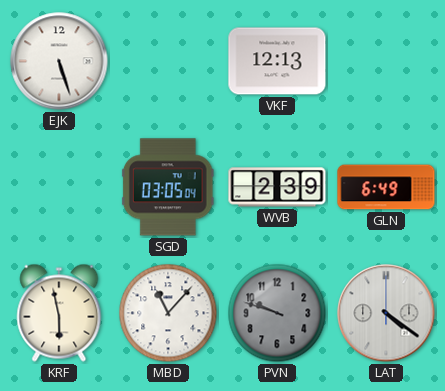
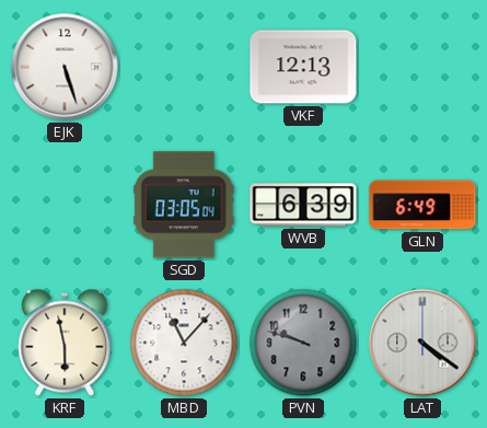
WVB: 2:39 -> 6:39 (303, 205)
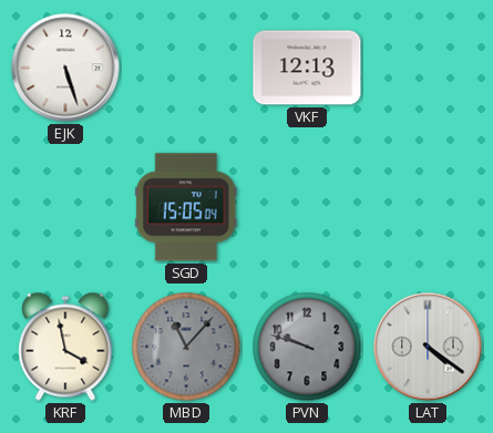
SGD: 03:05 -> 15:05 (186, 207)
WVB: 6:39 -> none (303, 205)
GLN: 6:49 -> none (422, 205)
KRF: 5:58 -> 3:58 (65, 347)
MBD dial: white -> grey (186, 347)
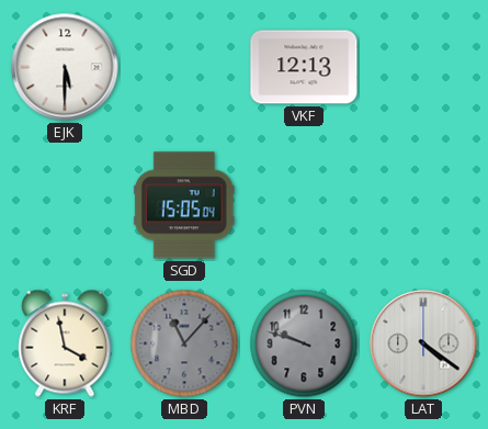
EJK: 5:27 -> 5:30 (65, 67)
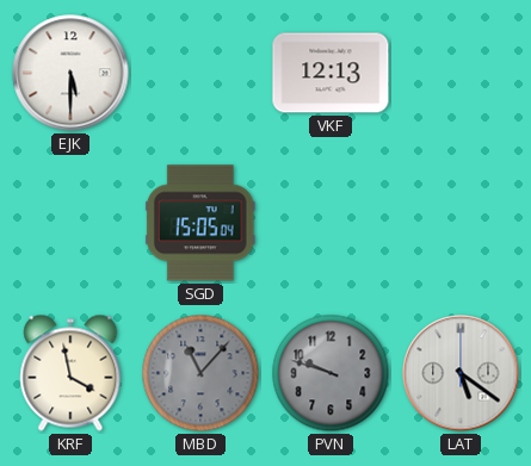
LAT: 4:21 -> 5:21 (461, 373)
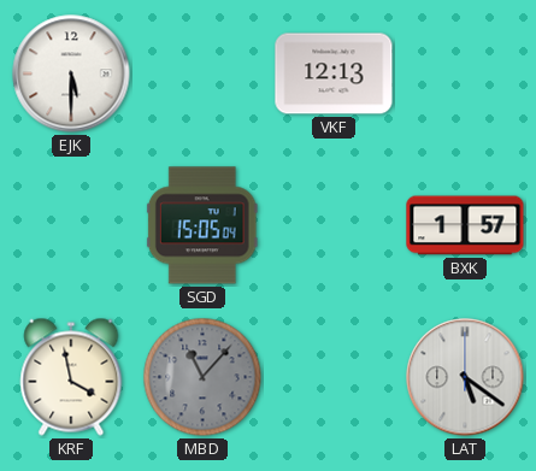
BXK: none -> 1:57 (465, 225)
PVN: 9:48 -> none (331, 373)
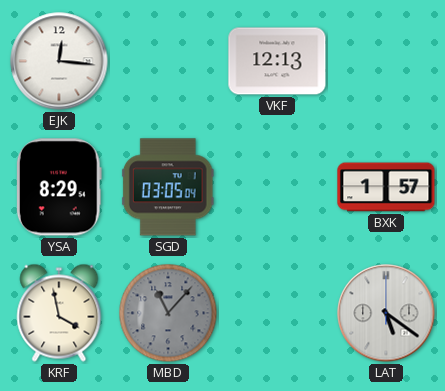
EJK: 5:30 -> 12:16 (59, 61)
YSA: none -> 8:29 (59, 187)
SGD: 15:05 -> 03:05 (168, 187)
